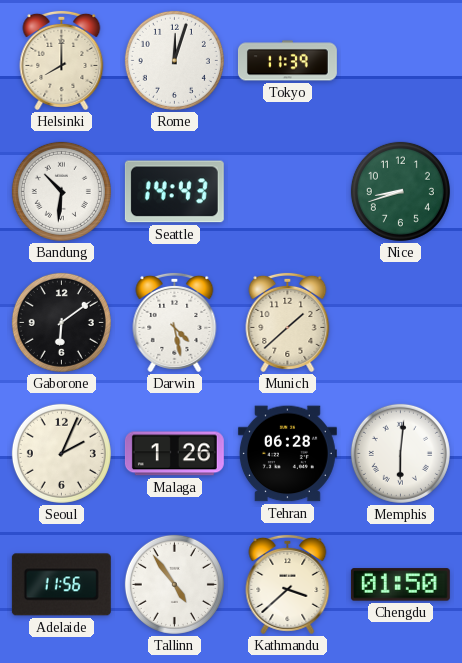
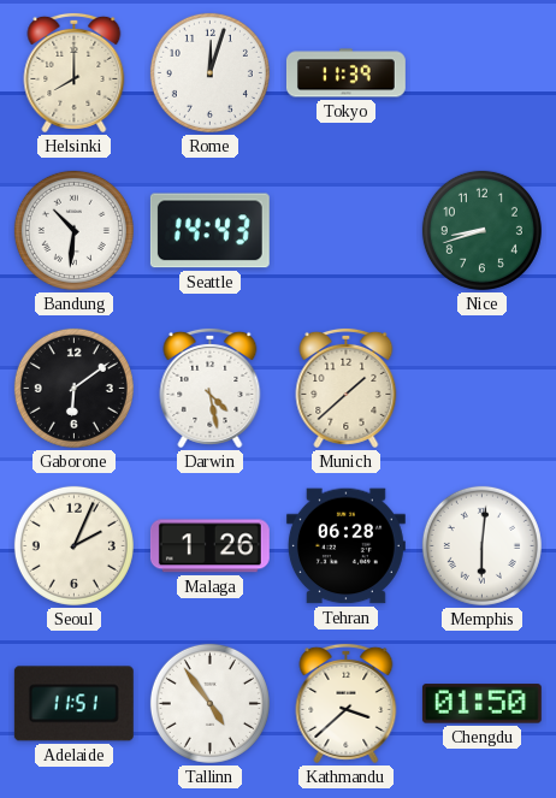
Adelaide: 11:56 -> 11:51 (73, 704)
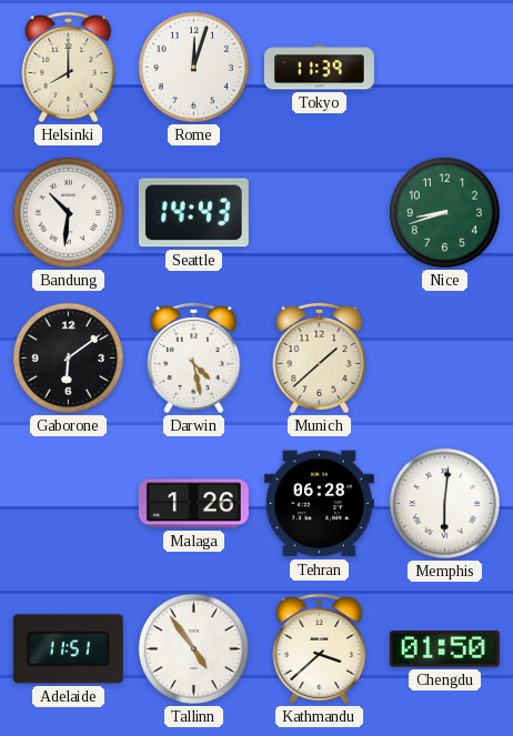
Seoul: 2:04 -> none (73, 545)
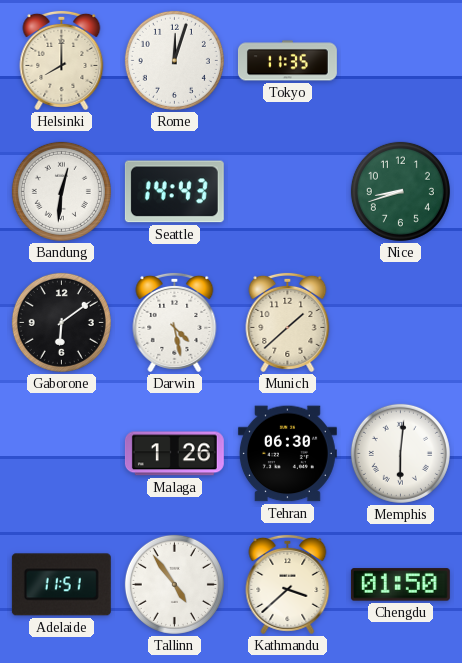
Tokyo: 11:39 -> 11:35 (287, 61)
Bandung: 10:31 -> 12:31 (61, 191)
Tehran: 06:28 -> 06:30 (287, 454)
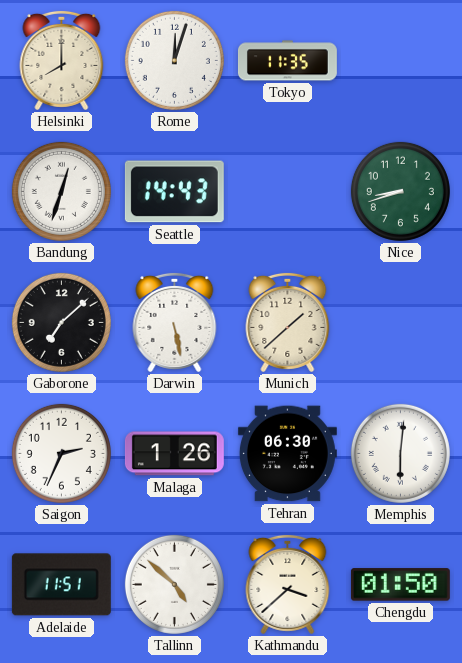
Bandung: 12:31 -> 12:33 (61, 191)
Gaborone: 6:09 -> 7:08 (61, 322)
Darwin: 4:28 -> 5:28 (175, 322)
Saigon: none -> 2:34 (61, 453)
Tallinn: 4:54 -> 4:52 (174, 584)
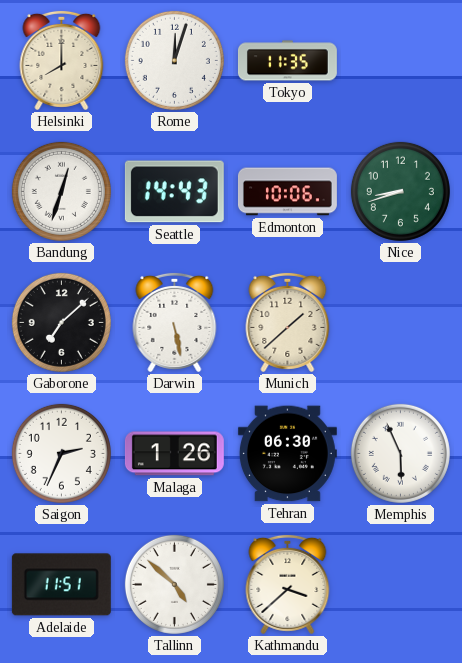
Edmonton: none -> 10:06 (287, 192)
Memphis: 6:01 -> 5:56 (400, 453)
Chengdu: 01:50 -> none (400, 585)
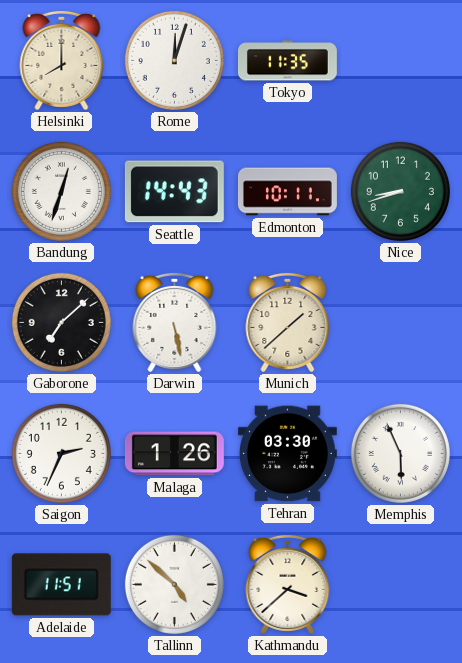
Edmonton: 10:06 -> 10:11 (287, 192)
Tehran: 06:30 -> 03:30 (287, 454)
